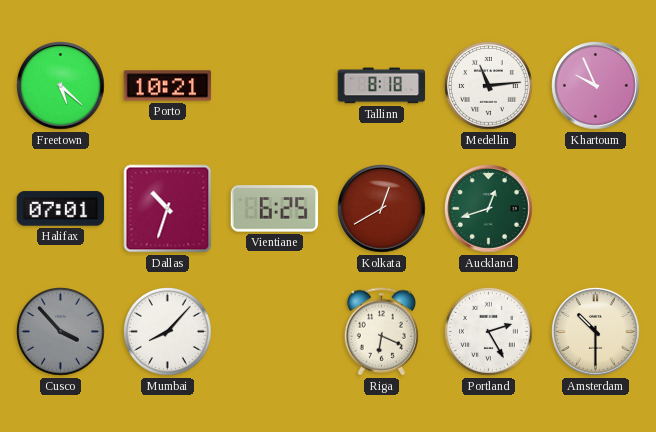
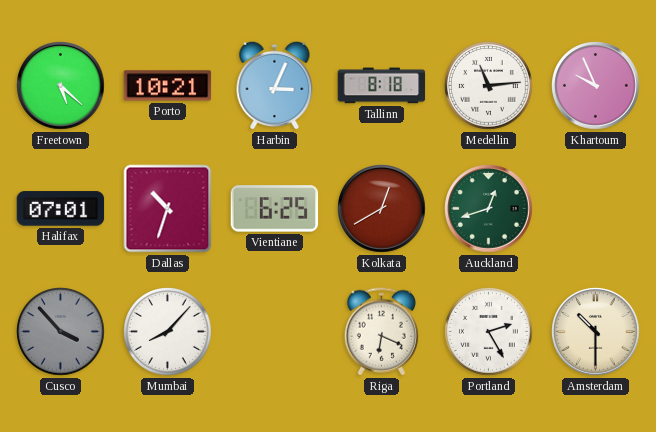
Harbin: none -> 3:04 (275, 85)
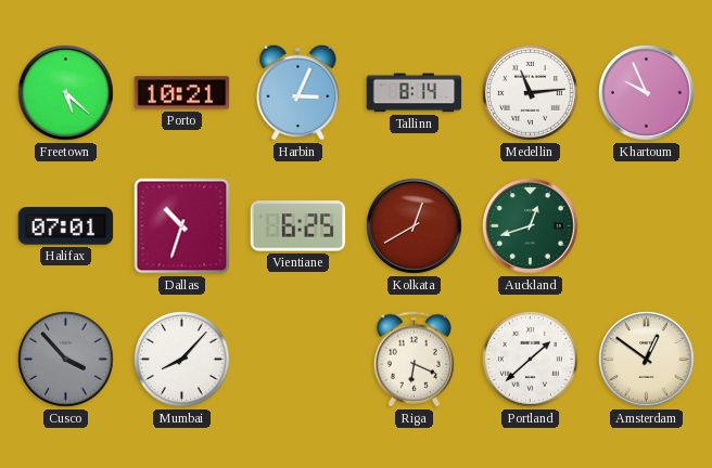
Tallinn: 8:18 -> 8:14 (415, 93)
Portland: 2:25 -> 1:38 (531, 360)
Amsterdam: 10:30 -> 12:51 (647, 360)
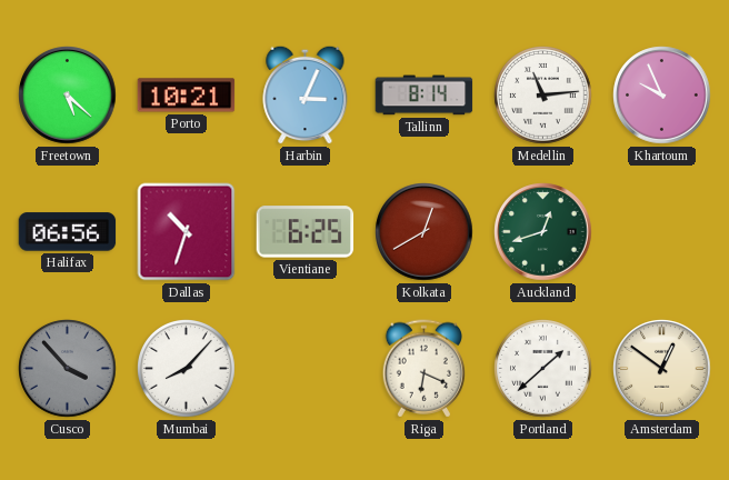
Halifax: 07:01 -> 06:56 (68, 232)
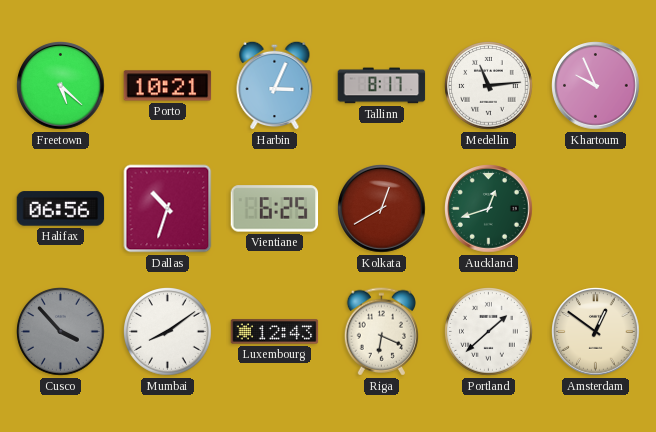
Tallinn: 8:14 -> 8:17 (382, 86)
Mumbai: 8:07 -> 8:09 (168, 332)
Luxembourg: none -> 12:43 (275, 332)
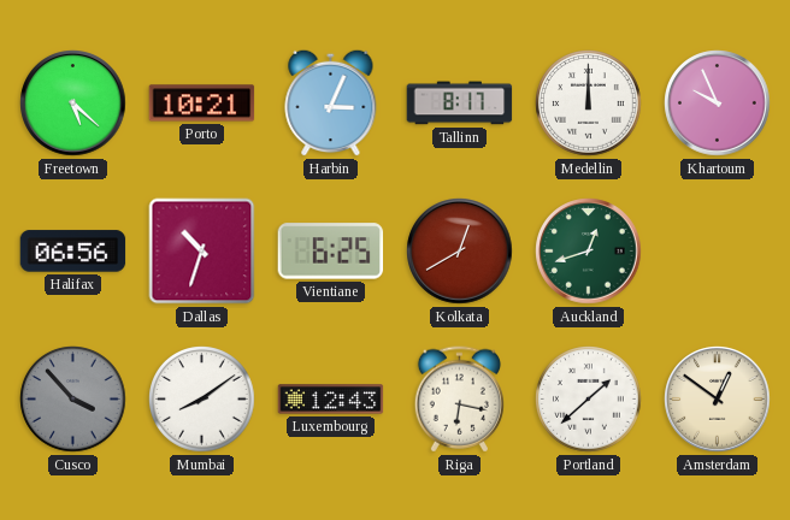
Medellin: 11:14 -> 12:00 (589, 104)
Riga: 6:19 -> 6:17 (459, 400)
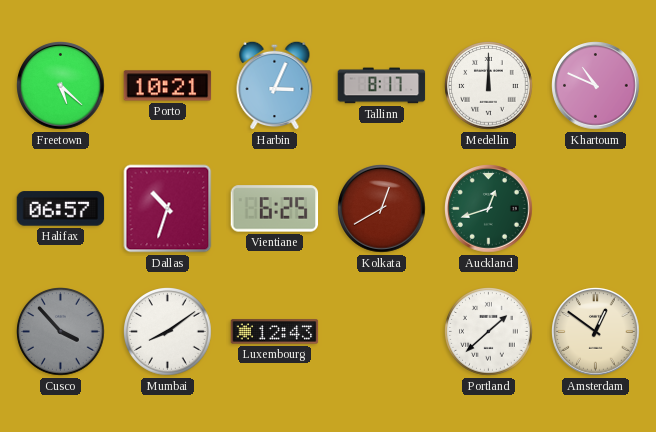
Khartoum: 9:56 -> 10:49 (596, 86)
Halifax: 06:56 -> 06:57 (61, 209)
Riga: 6:17 -> none (459, 400)
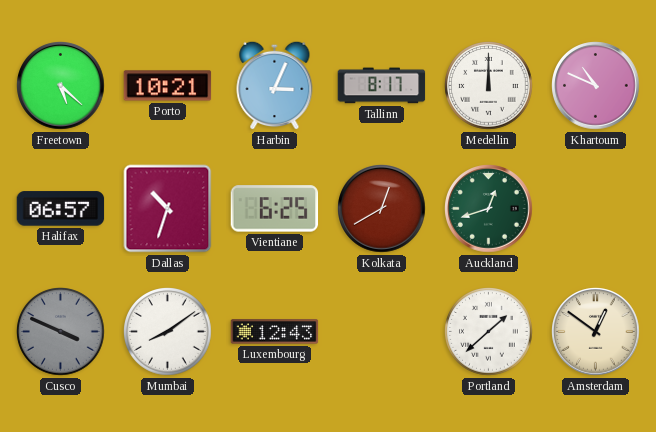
Cusco: 3:53 -> 3:49 (61, 332)
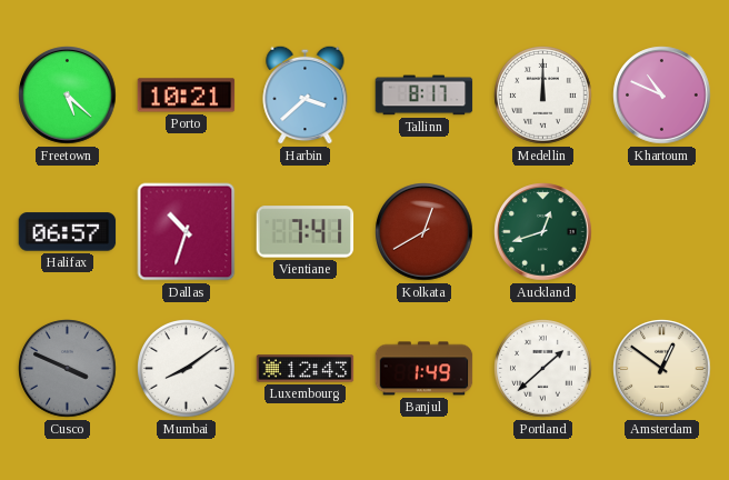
Harbin: 3:04 -> 3:38 (306, 94)
Vientiane: 6:25 -> 7:41 (306, 232)
Banjul: none -> 1:49 (425, 369)
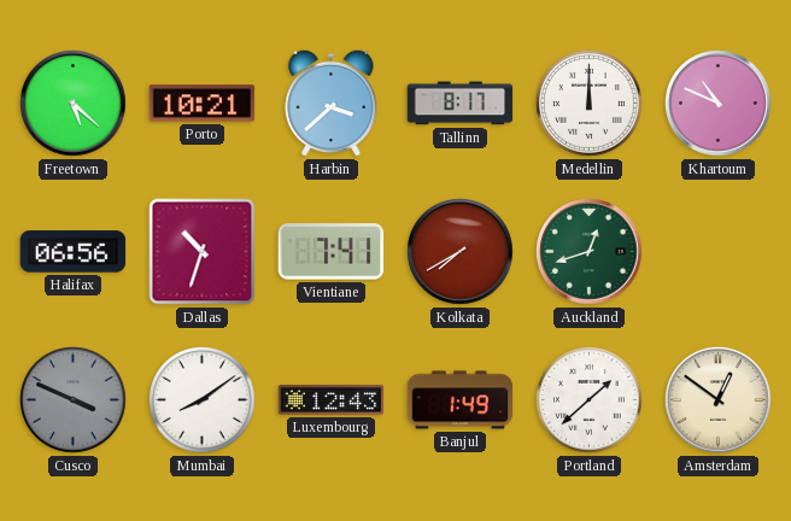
Halifax: 06:57 -> 06:56 (74, 252)
Kolkata: 12:40 -> 7:40 (461, 252)
